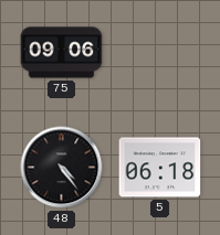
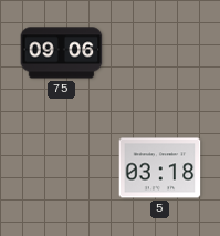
48: 4:24 -> none (62, 168)
5: 06:18 -> 03:18 (160, 168)
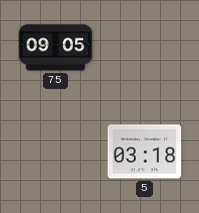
75: 09:06 -> 09:05 (56, 48)
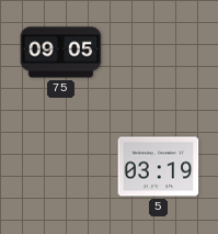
5: 03:18 -> 03:19 (159, 167)
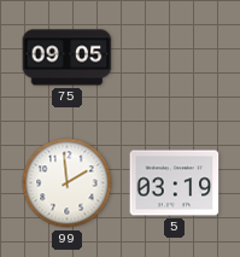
99: none -> 1:59 (68, 183)
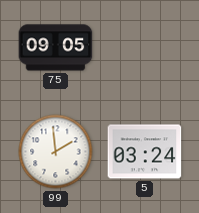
5: 03:19 -> 03:24 (145, 152)
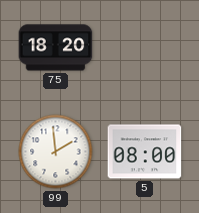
75: 09:05 -> 18:20 (56, 48)
5: 03:24 -> 08:00 (145, 152)
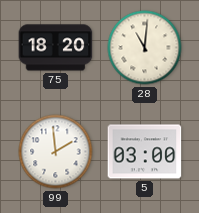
28: none -> 11:01 (145, 48)
5: 08:00 -> 03:00 (145, 152)
